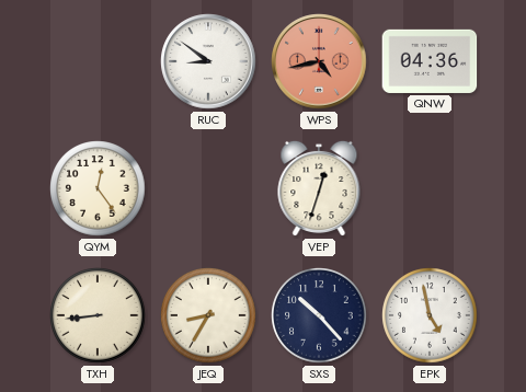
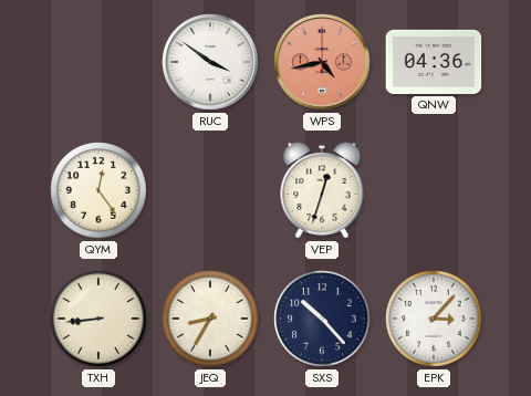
RUC: 8:51 -> 3:51 (210, 62)
EPK: 4:58 -> 3:07 (434, 319)
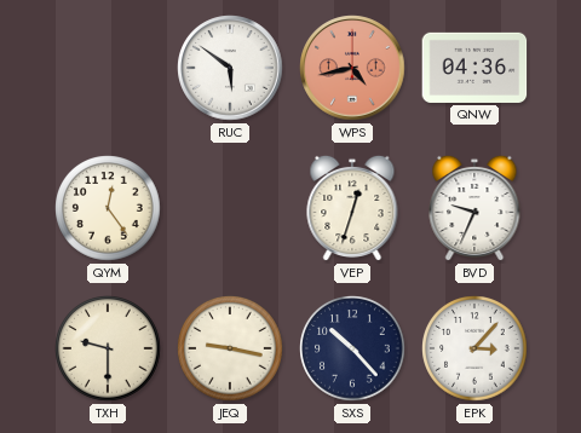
RUC: 3:51 -> 5:51 (230, 68)
BVD: none -> 9:34 (474, 208)
TXH: 8:44 -> 9:30 (108, 348)
JEQ: 8:35 -> 9:17 (230, 348)
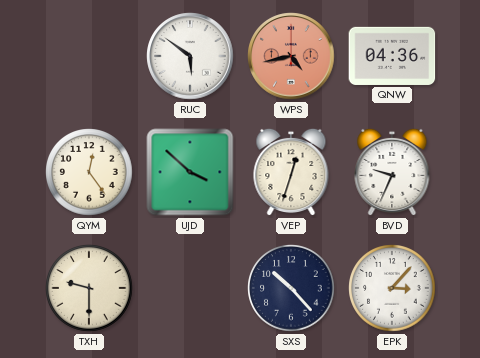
UJD: none -> 3:52 (190, 172)
JEQ: 9:17 -> none (230, 348)
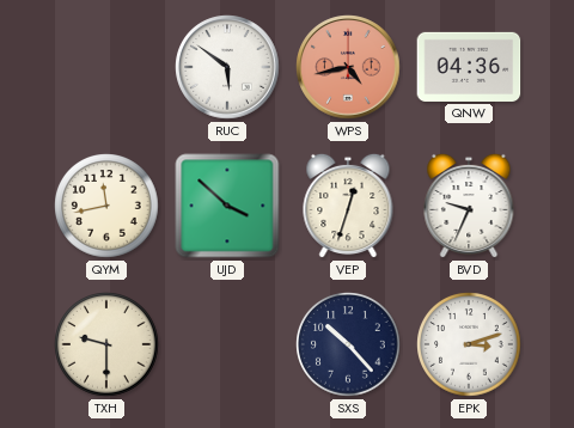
QYM: 12:24 -> 11:43 (106, 206)
EPK: 3:07 -> 3:12 (469, 344)
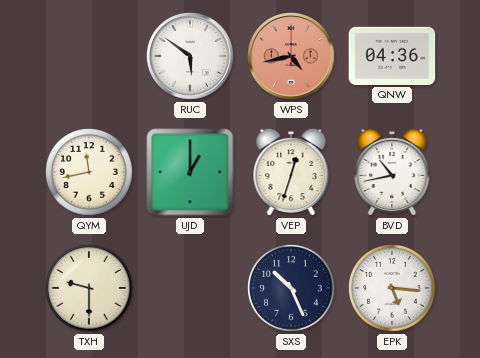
UJD: 3:52 -> 1:00 (190, 172)
BVD: 9:34 -> 10:43 (392, 172)
SXS: 10:23 -> 10:26 (291, 288)
EPK: 3:12 -> 5:16 (392, 288)
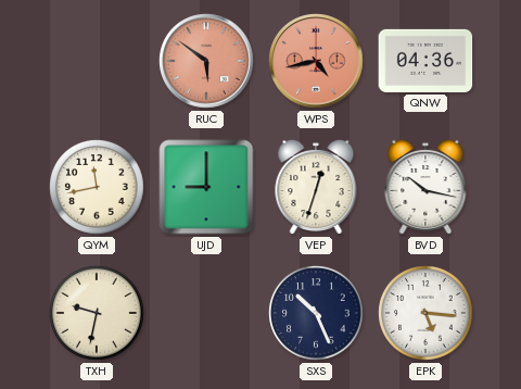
RUC dial: white -> salmon (206, 61)
UJD: 1:00 -> 9:00 (206, 187)
BVD: 10:43 -> 10:17 (425, 187)
TXH: 9:30 -> 9:32 (97, 313)
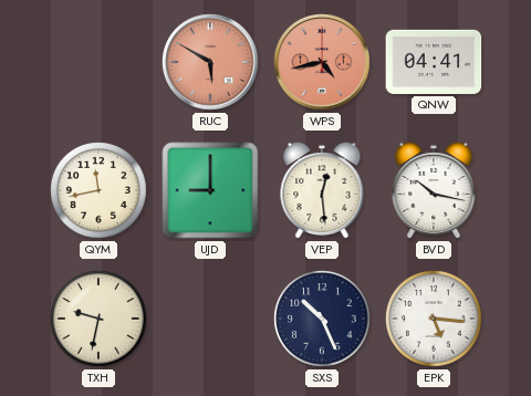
RUC: 5:51 -> 5:50 (210, 62)
QNW: 04:36 -> 04:41 (434, 62)
VEP: 12:33 -> 12:29 (322, 190)
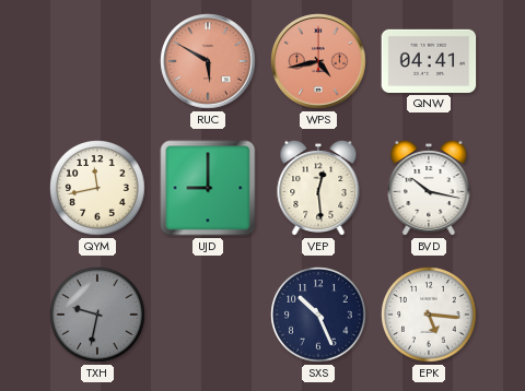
TXH dial: cream -> grey (97, 315)
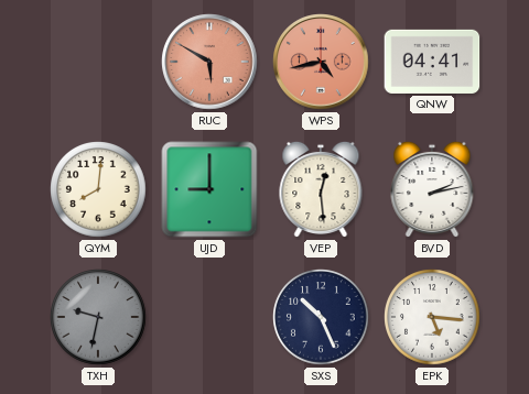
QYM: 11:43 -> 8:01 (98, 189)
BVD: 10:17 -> 2:13 (432, 189)
